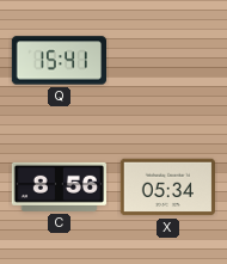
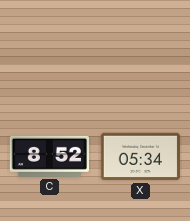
Q: 15:41 -> none (59, 61)
C: 8:56 -> 8:52 (49, 156)
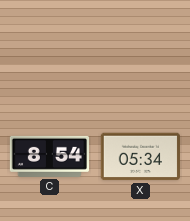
C: 8:52 -> 8:54 (49, 156)
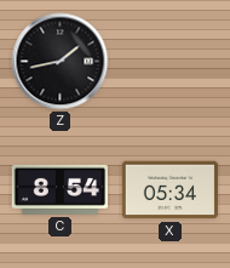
Z: none -> 1:43 (61, 62)
